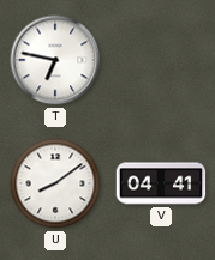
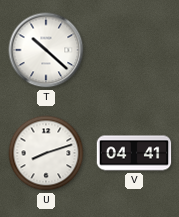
T: 6:47 -> 10:22 (46, 50)
U: 8:09 -> 8:12 (46, 153)
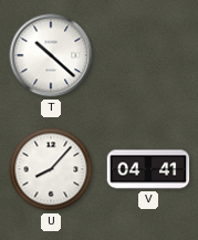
U: 8:12 -> 8:07 (51, 169)
